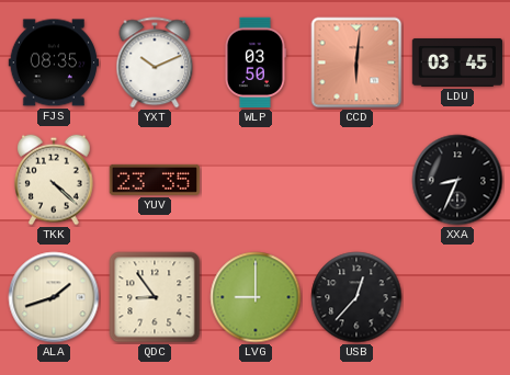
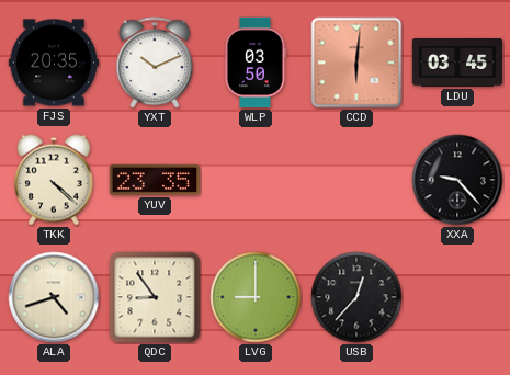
FJS: 08:35 -> 20:35 (53, 63)
XXA: 8:34 -> 9:23 (457, 180)
ALA: 1:42 -> 4:42 (54, 297)
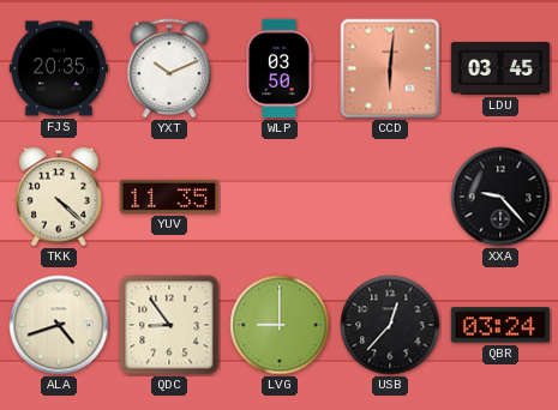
YUV: 23:35 -> 11:35 (168, 197)
QBR: none -> 03:24 (499, 325)
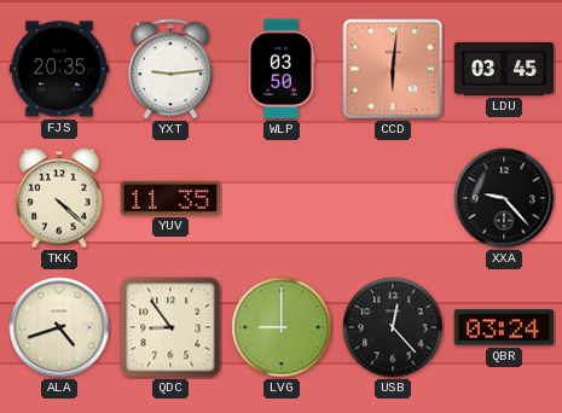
YXT: 10:11 -> 9:14 (170, 69)
USB: 12:37 -> 12:23 (393, 327)
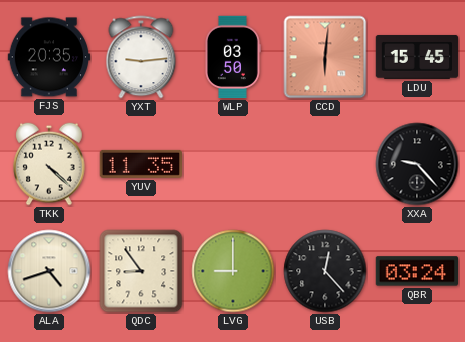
LDU: 03:45 -> 15:45 (417, 57)
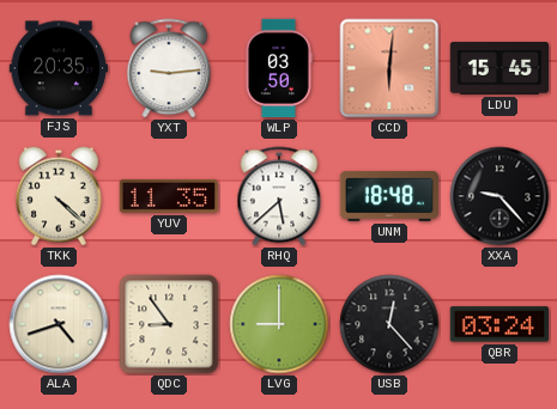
RHQ: none -> 5:38 (279, 196)
UNM: none -> 18:48 (388, 196)
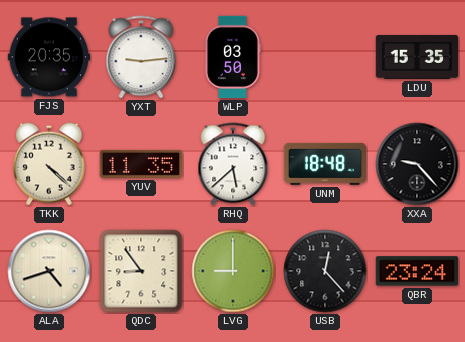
CCD: 6:01 -> none (389, 68)
LDU: 15:45 -> 15:35 (417, 57)
QBR: 03:24 -> 23:24 (416, 271)
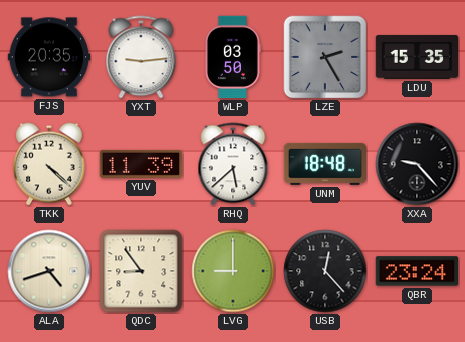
LZE: none -> 2:25 (325, 57)
YUV: 11:35 -> 11:39 (140, 164)
